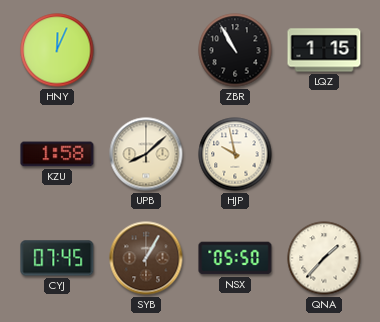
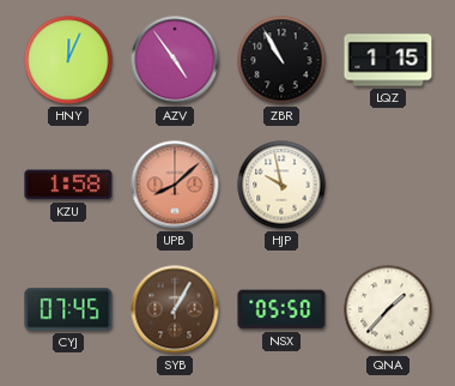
AZV: none -> 4:54 (175, 60)
UPB dial: cream -> salmon (175, 185)
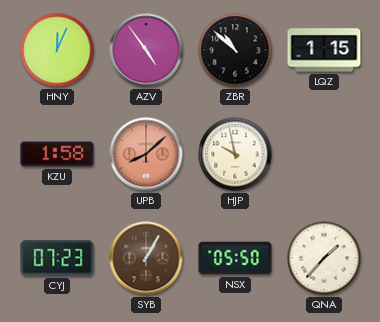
ZBR: 10:55 -> 10:52 (235, 50)
CYJ: 07:45 -> 07:23 (57, 258)
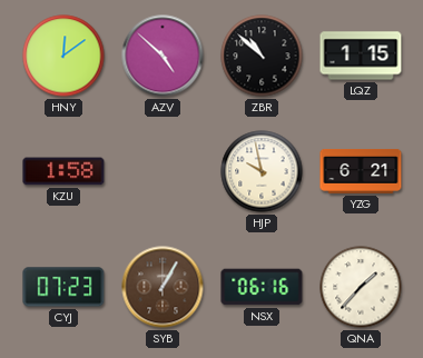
HNY: 12:04 -> 12:09 (63, 56)
AZV: 4:54 -> 4:52 (163, 56)
UPB: 8:08 -> none (146, 154)
YZG: none -> 6:21 (361, 171)
NSX: 05:50 -> 06:16 (262, 287)
